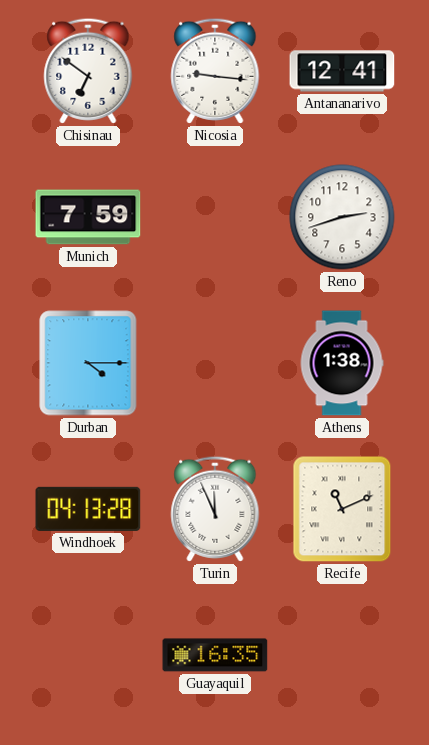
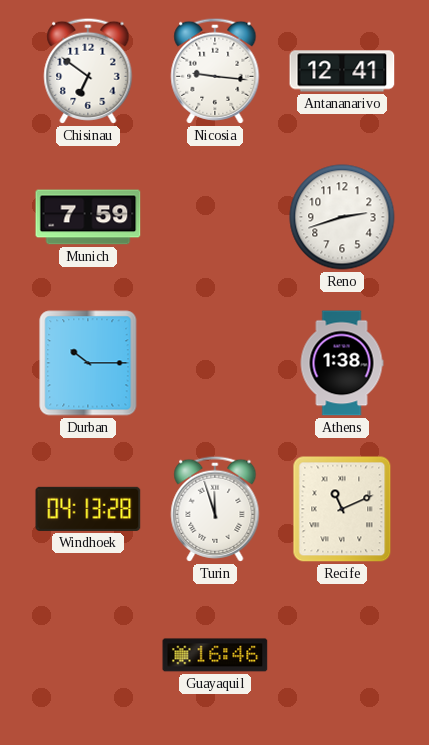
Durban: 4:15 -> 10:15 (88, 363)
Turin: 11:56 -> 11:57 (215, 509)
Guayaquil: 16:35 -> 16:46 (215, 655)
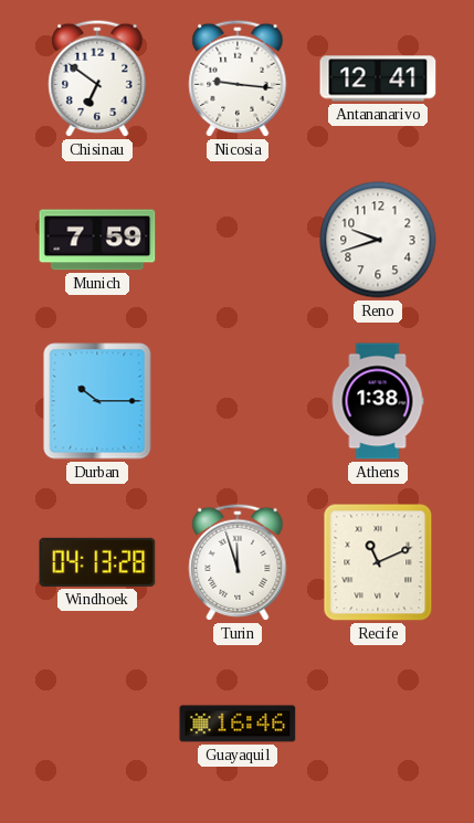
Reno: 2:42 -> 9:42 (378, 240)
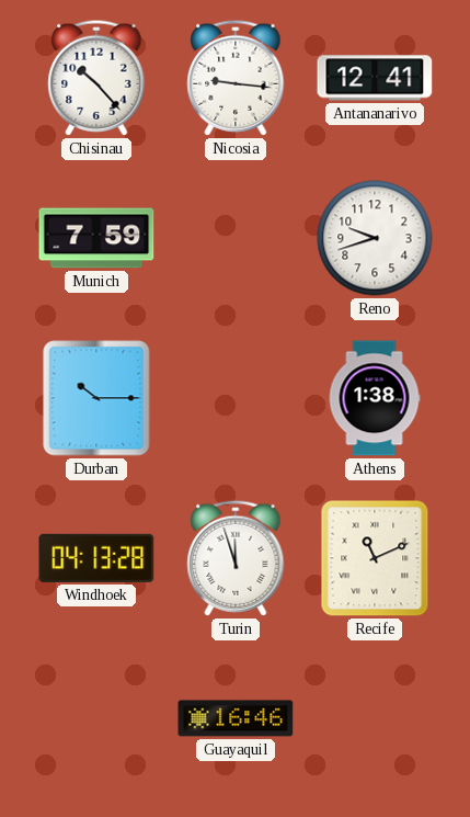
Chisinau: 6:51 -> 10:23 (96, 78)
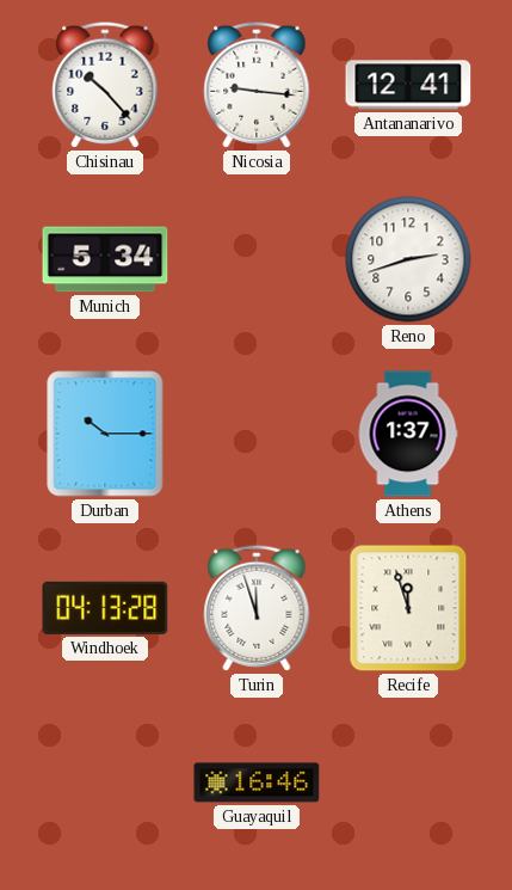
Munich: 7:59 -> 5:34 (105, 259)
Reno: 9:42 -> 2:42 (408, 259)
Athens: 1:38 -> 1:37 (408, 434)
Recife: 11:11 -> 11:57 (408, 608)
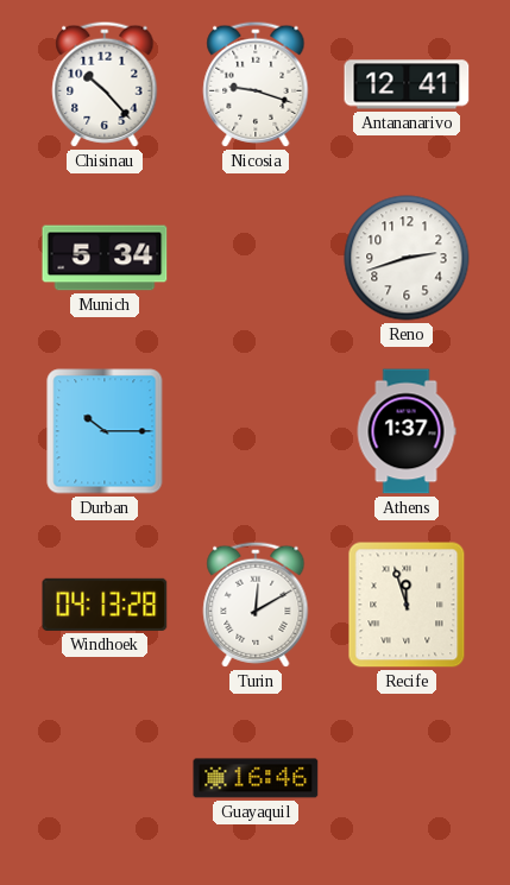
Nicosia: 9:16 -> 9:18 (256, 84)
Turin: 11:57 -> 12:10 (256, 605)
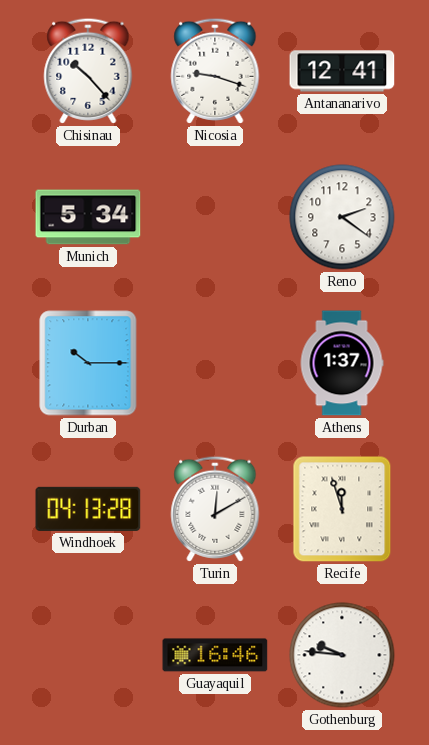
Reno: 2:42 -> 2:21 (342, 217)
Gothenburg: none -> 9:46 (342, 655)
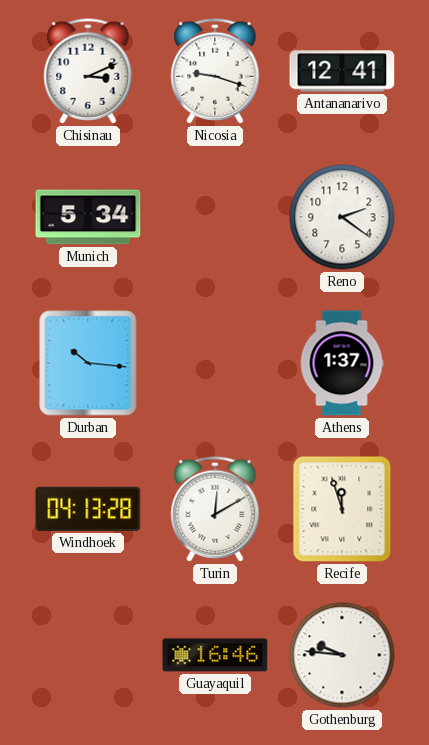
Chisinau: 10:23 -> 3:11 (88, 71)
Durban: 10:15 -> 10:16 (88, 363)
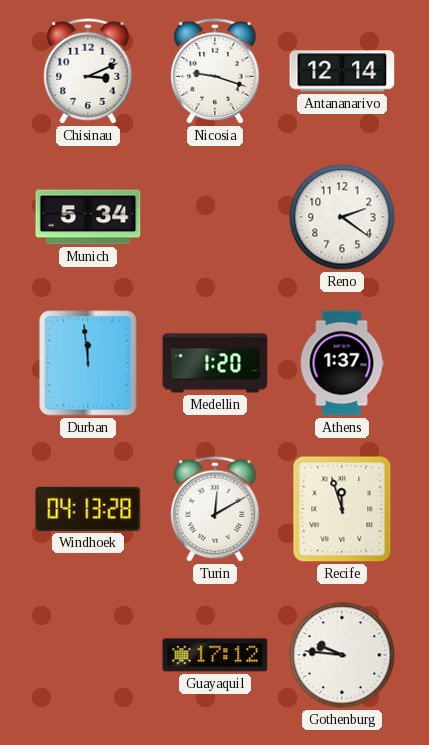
Antananarivo: 12:41 -> 12:14 (342, 71)
Durban: 10:16 -> 11:59 (88, 363)
Medellin: none -> 1:20 (215, 363)
Guayaquil: 16:46 -> 17:12 (215, 655)
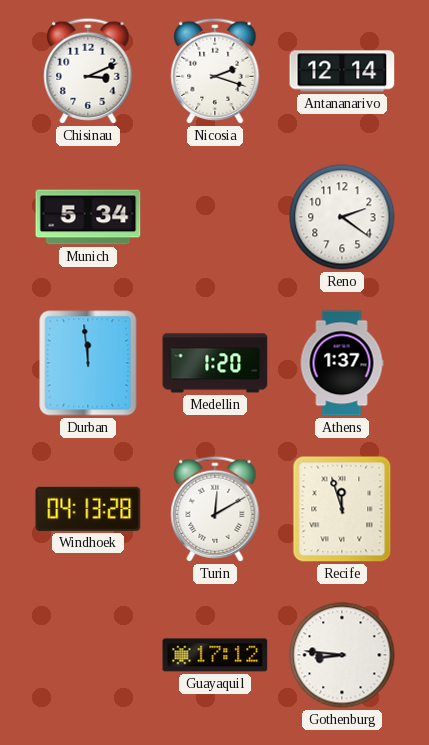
Nicosia: 9:18 -> 2:18 (215, 71)
Gothenburg: 9:46 -> 8:46 (342, 655)
